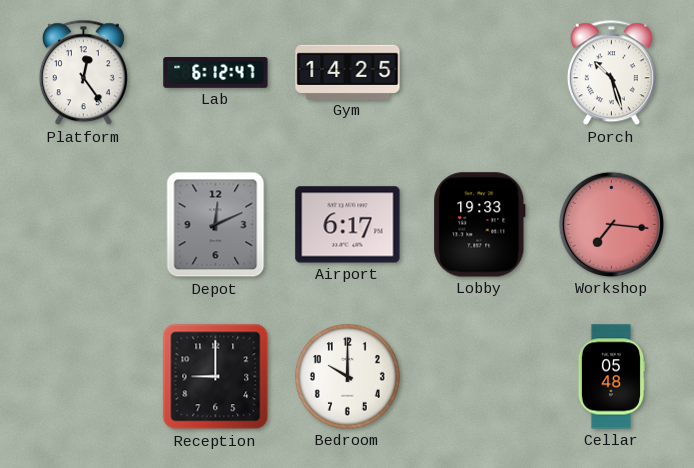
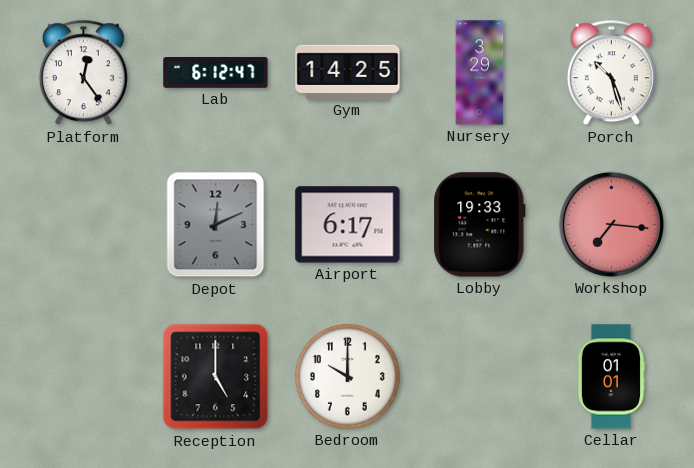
Nursery: none -> 3:29 (480, 73)
Reception: 9:00 -> 5:00 (216, 377)
Cellar: 05:48 -> 01:01 (611, 377)
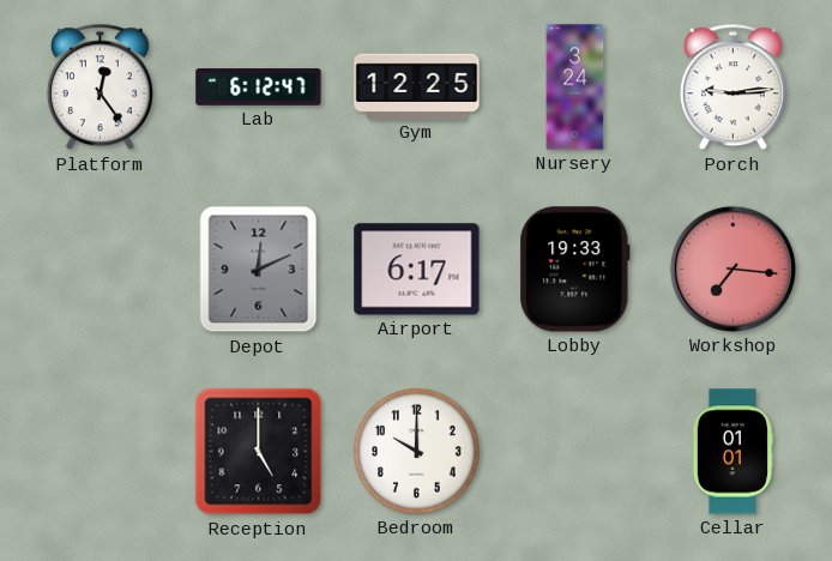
Gym: 14:25 -> 12:25 (417, 86)
Nursery: 3:29 -> 3:24 (575, 88)
Porch: 10:27 -> 9:14 (732, 88)
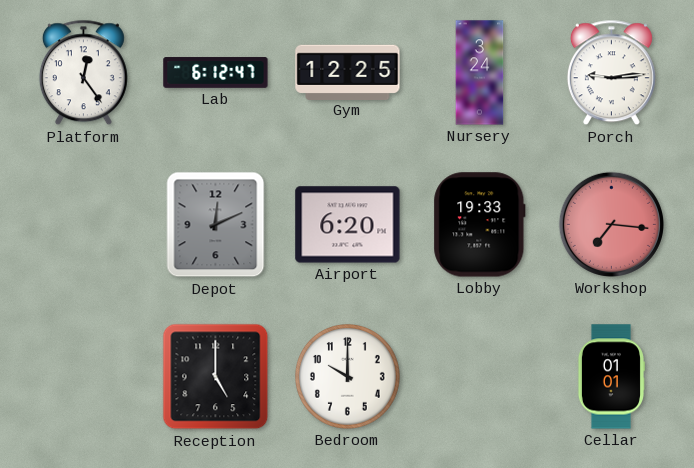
Airport: 6:17 -> 6:20 (348, 225)
